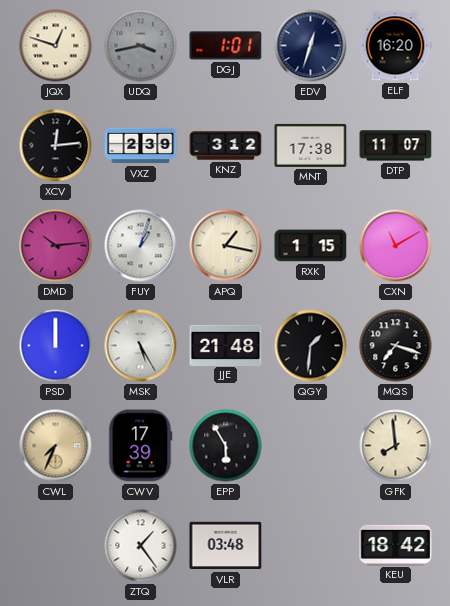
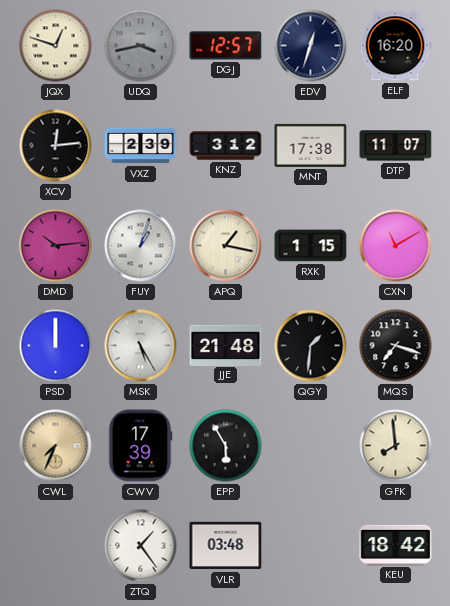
DGJ: 1:01 -> 12:57 (226, 46)
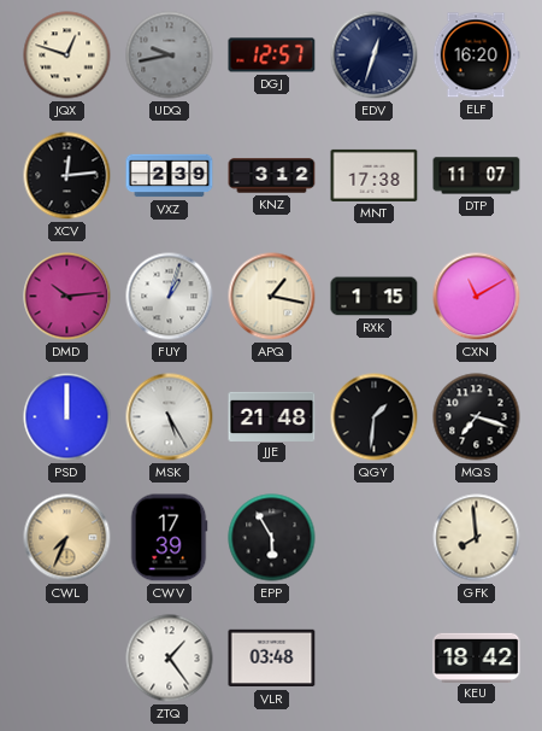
UDQ: 3:43 -> 9:43 (170, 55)
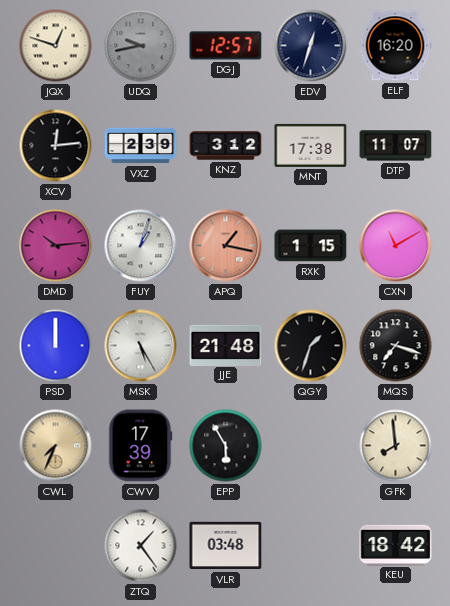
APQ dial: cream -> salmon (226, 246)
QGY: 1:31 -> 1:33 (311, 346)
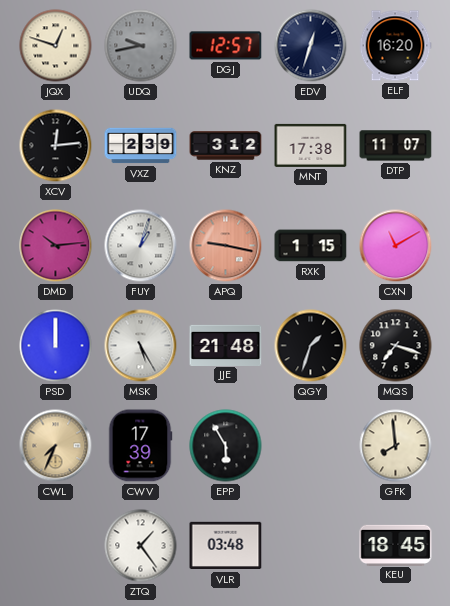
APQ: 1:17 -> 9:17 (226, 246)
KEU: 18:42 -> 18:45 (396, 545)
